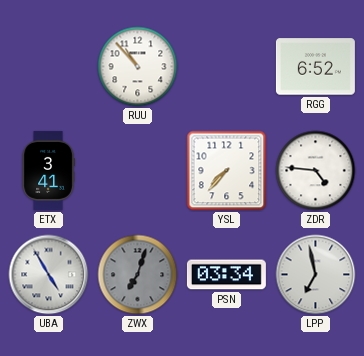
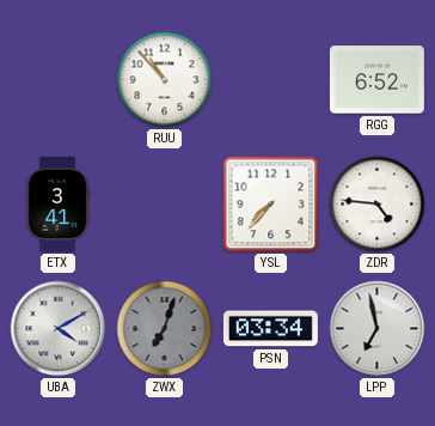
UBA: 4:55 -> 4:10 (59, 329)
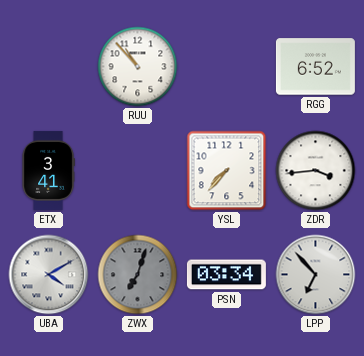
ZDR: 4:46 -> 3:44 (316, 171)
LPP: 6:58 -> 6:53 (316, 275)
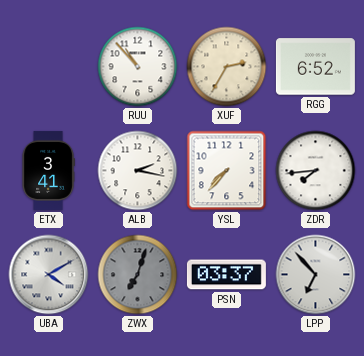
XUF: none -> 2:35 (227, 67)
ALB: none -> 2:17 (138, 171)
ZDR: 3:44 -> 7:44 (316, 171)
PSN: 03:34 -> 03:37 (226, 275)
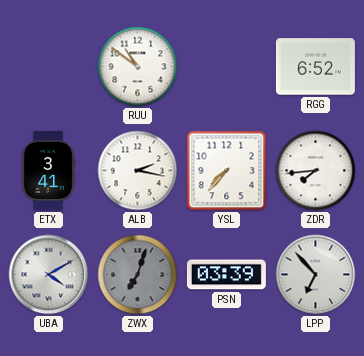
RUU: 10:53 -> 10:51 (138, 67)
XUF: 2:35 -> none (227, 67)
PSN: 03:37 -> 03:39 (226, 275)
